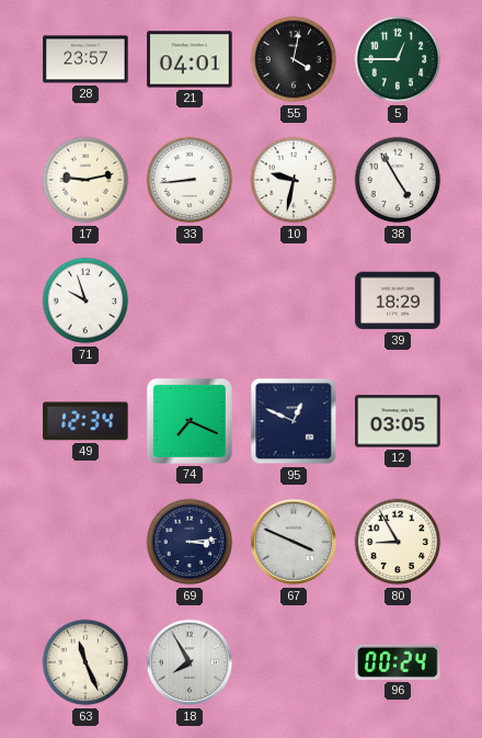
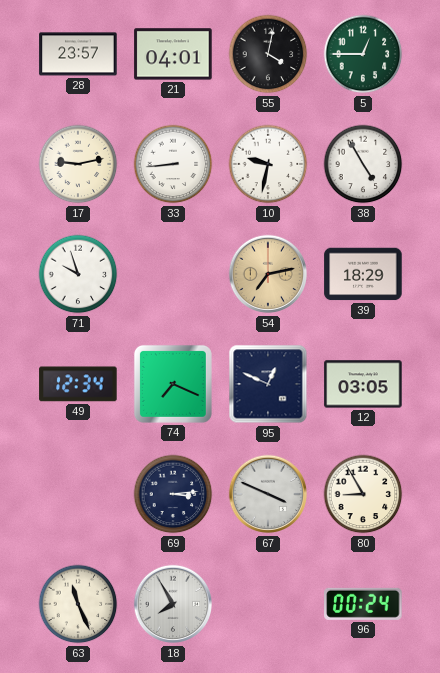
54: none -> 7:13 (268, 274)
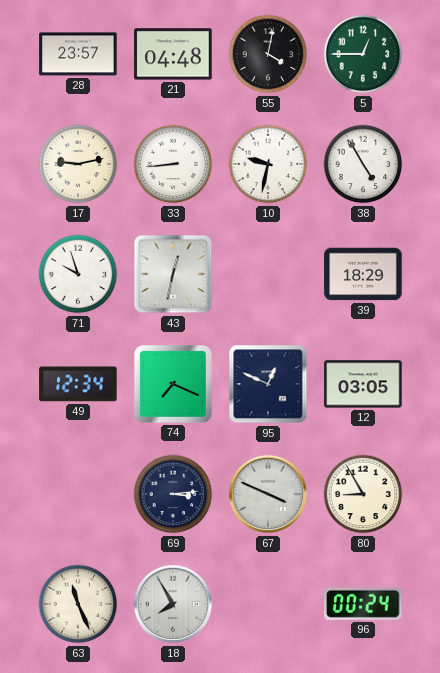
21: 04:01 -> 04:48 (173, 54)
43: none -> 12:32 (173, 274)
54: 7:13 -> none (268, 274)
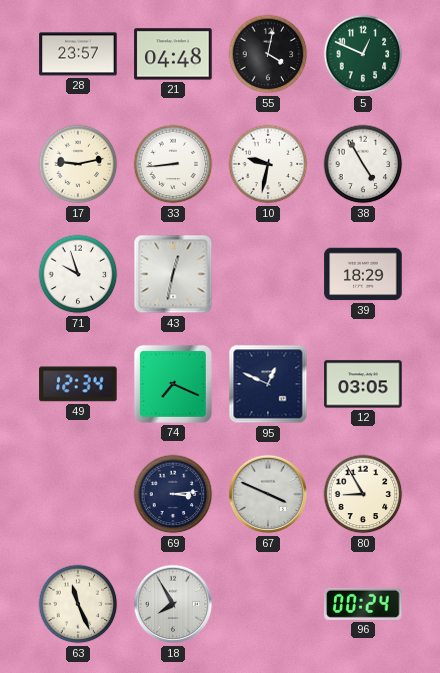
5: 12:45 -> 12:49 (363, 54)
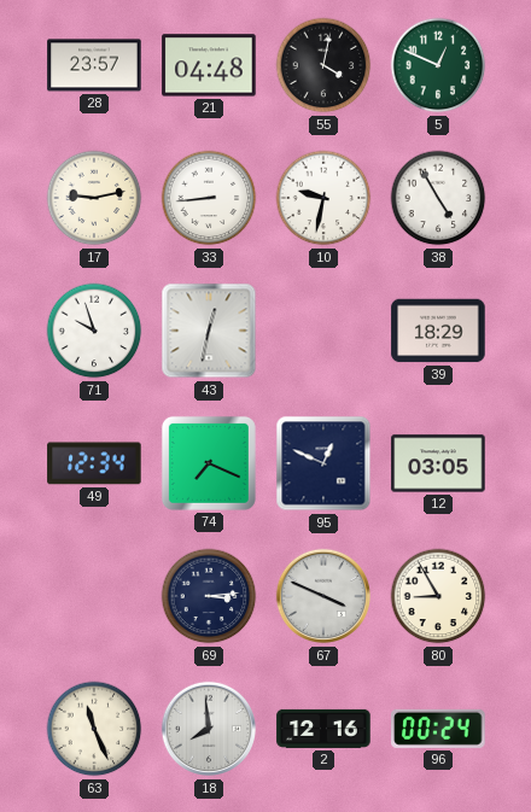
18: 7:55 -> 7:59 (209, 729)
2: none -> 12:16 (323, 729)
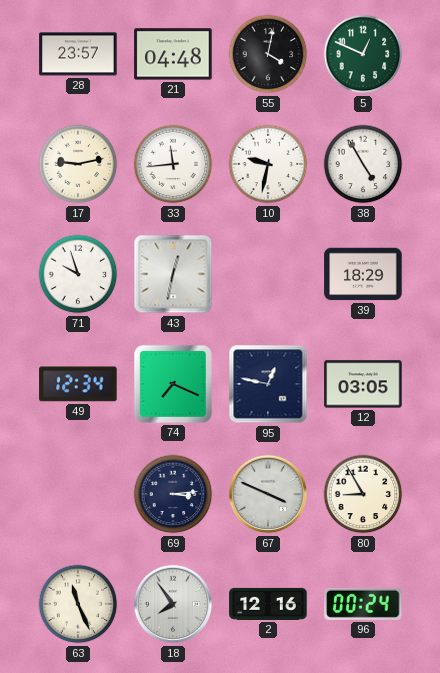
33: 8:44 -> 11:44 (173, 164)
95: 12:49 -> 12:47 (268, 384)
18: 7:59 -> 7:54 (173, 604)
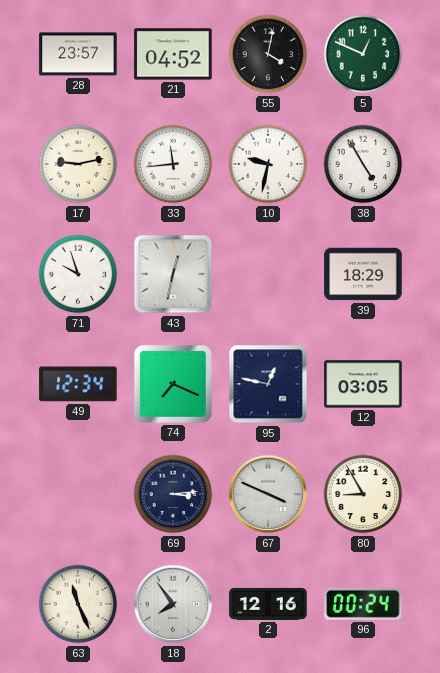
21: 04:48 -> 04:52 (173, 54)
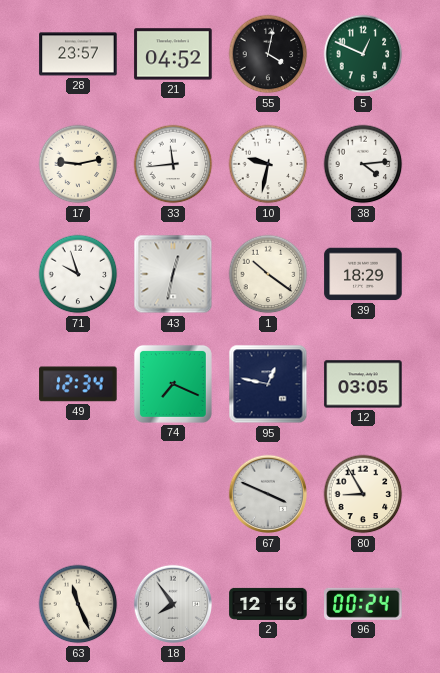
38: 4:55 -> 4:14 (363, 164)
1: none -> 10:21 (268, 274)
69: 3:14 -> none (173, 494)
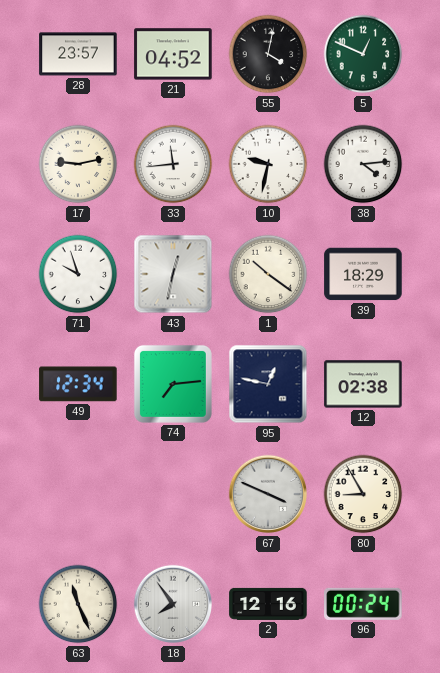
74: 7:19 -> 7:14 (173, 384)
12: 03:05 -> 02:38 (363, 384)
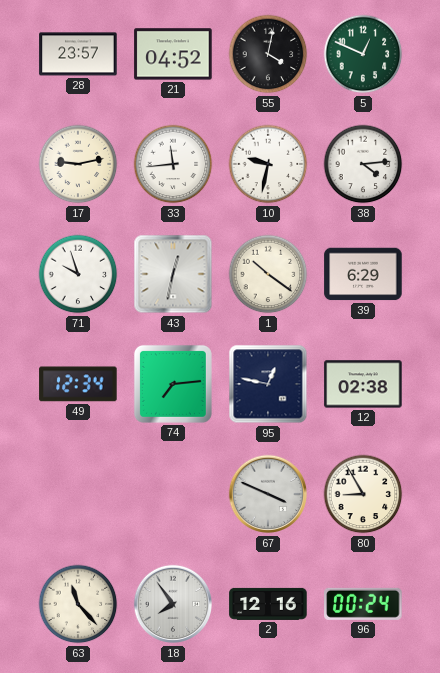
39: 18:29 -> 6:29 (363, 274)
63: 11:26 -> 11:23 (78, 604)
